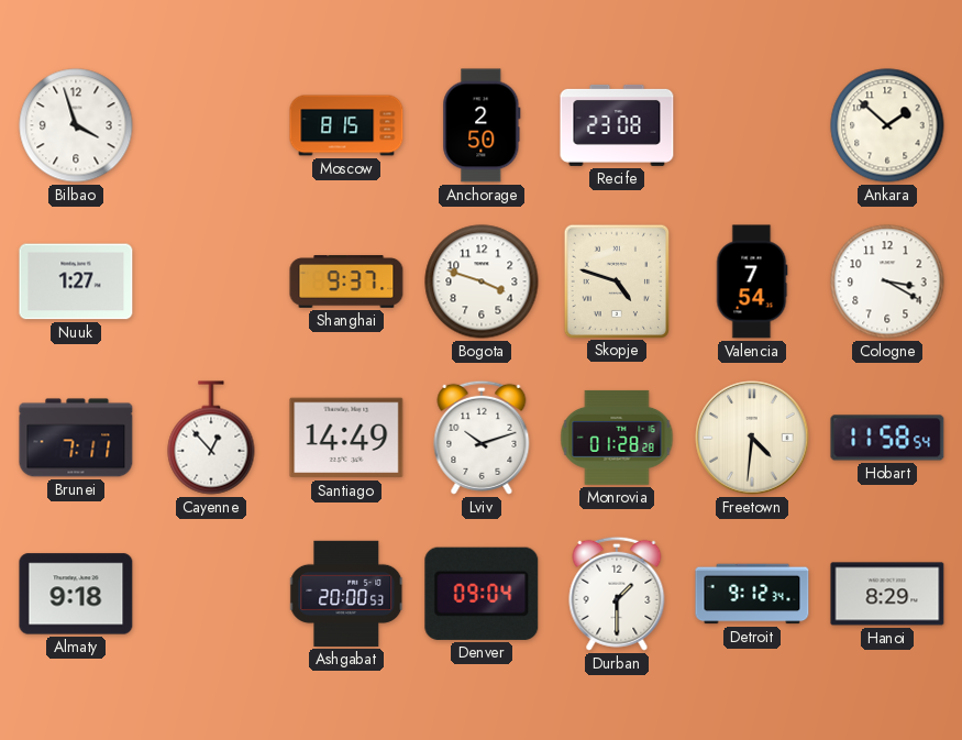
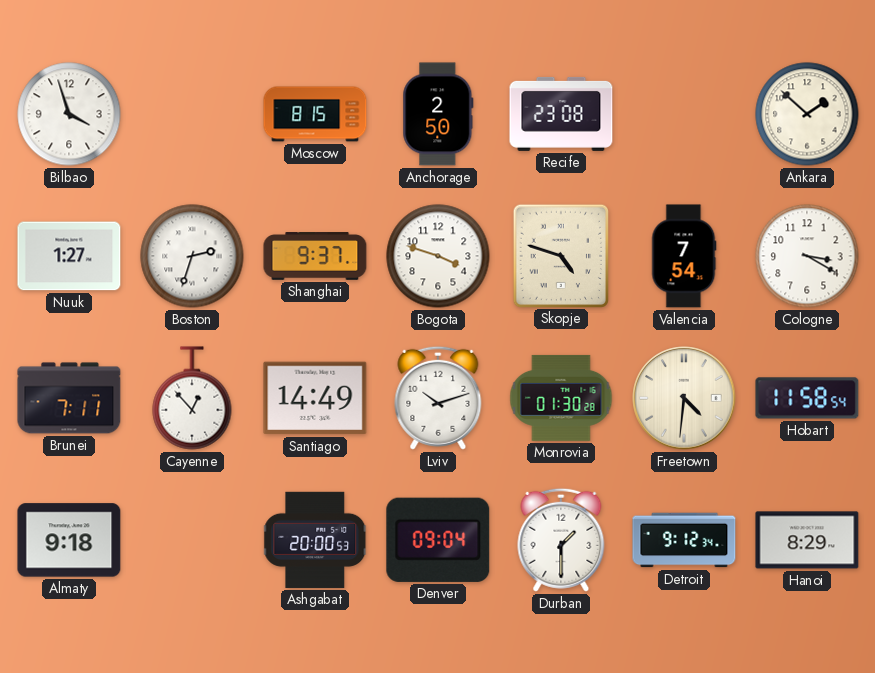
Boston: none -> 2:33 (192, 256)
Monrovia: 01:28 -> 01:30 (561, 398)
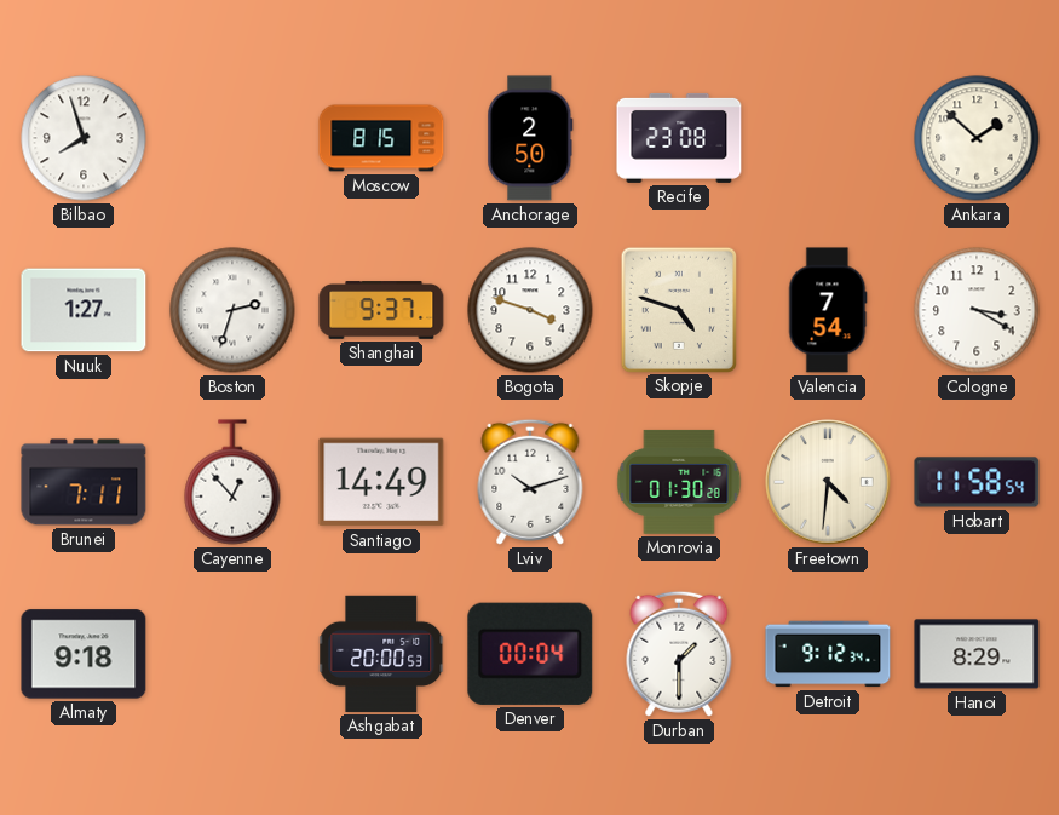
Bilbao: 3:57 -> 7:57 (84, 138)
Denver: 09:04 -> 00:04 (530, 654)
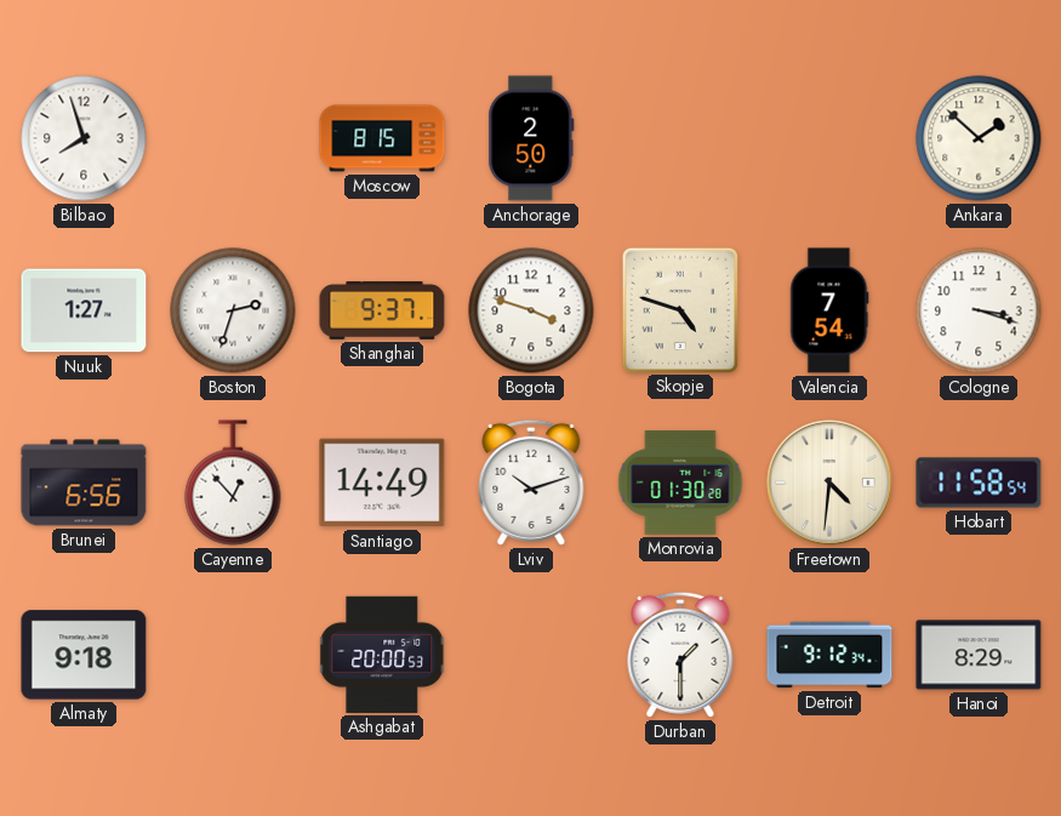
Recife: 23:08 -> none (679, 138)
Cologne: 3:20 -> 3:18 (979, 310)
Brunei: 7:11 -> 6:56 (84, 483)
Denver: 00:04 -> none (530, 654)
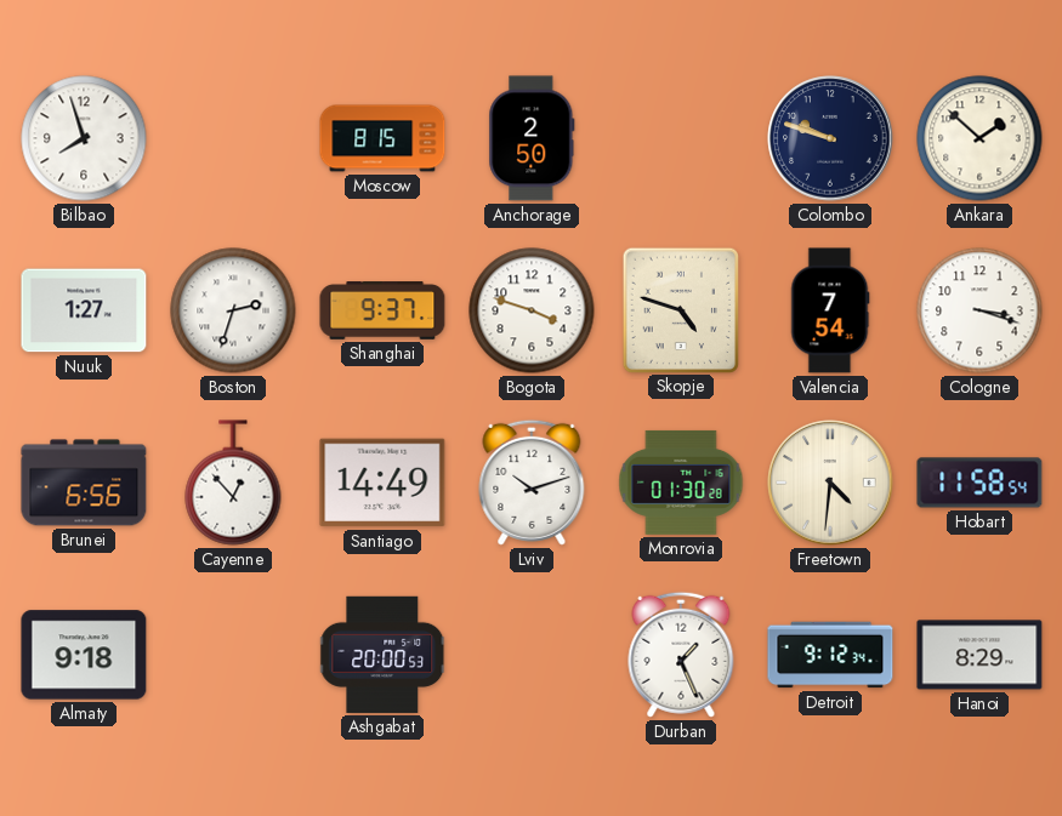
Colombo: none -> 9:48 (830, 138)
Durban: 1:30 -> 1:26 (681, 655)
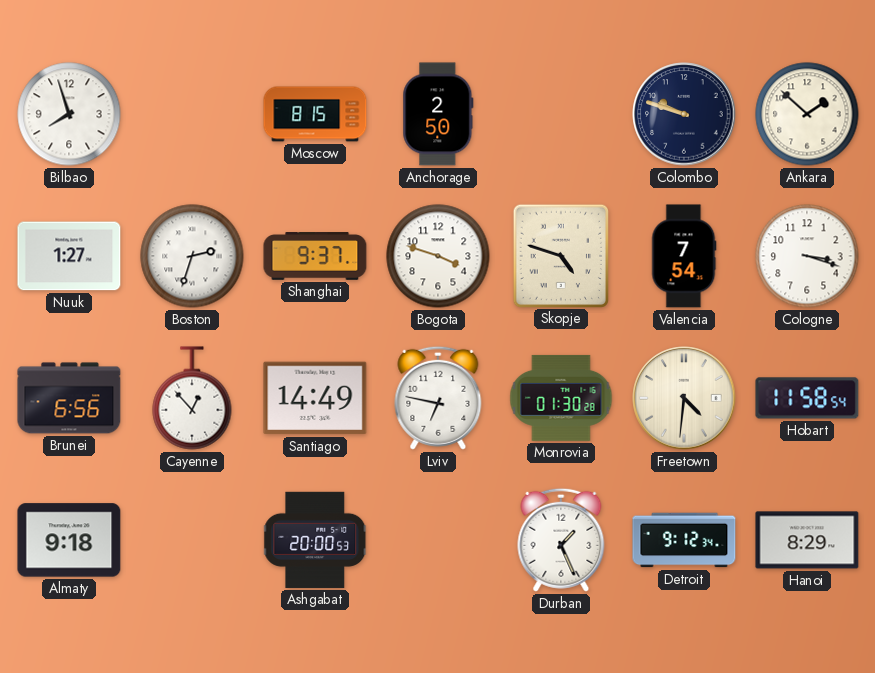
Lviv: 10:12 -> 6:47 (438, 398)
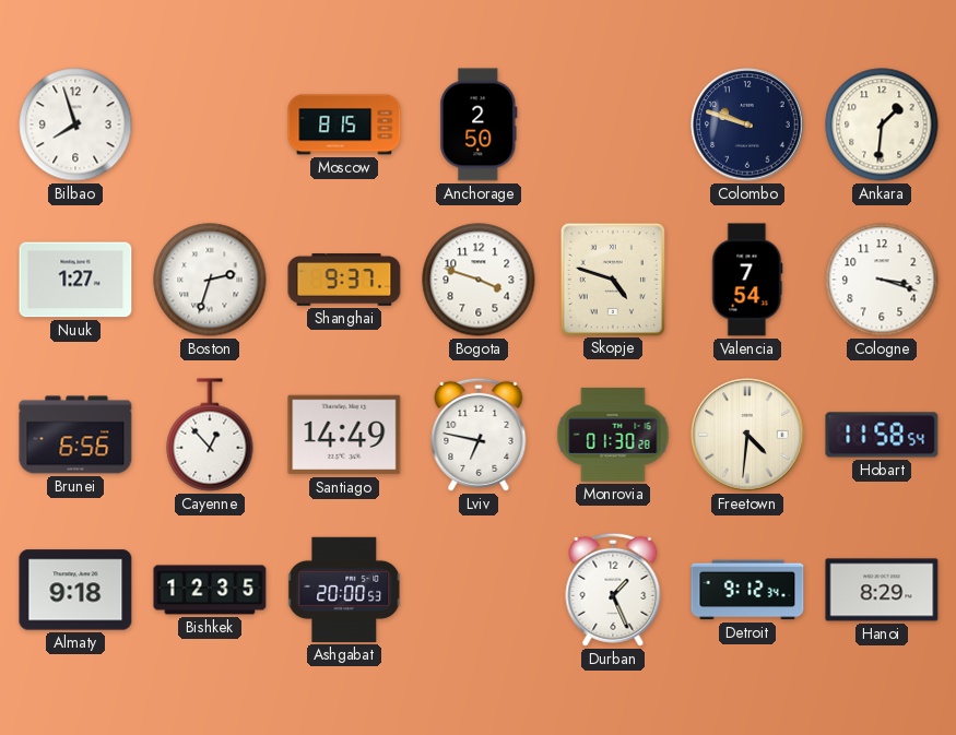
Ankara: 1:52 -> 1:31 (882, 125)
Bishkek: none -> 12:35 (210, 590)
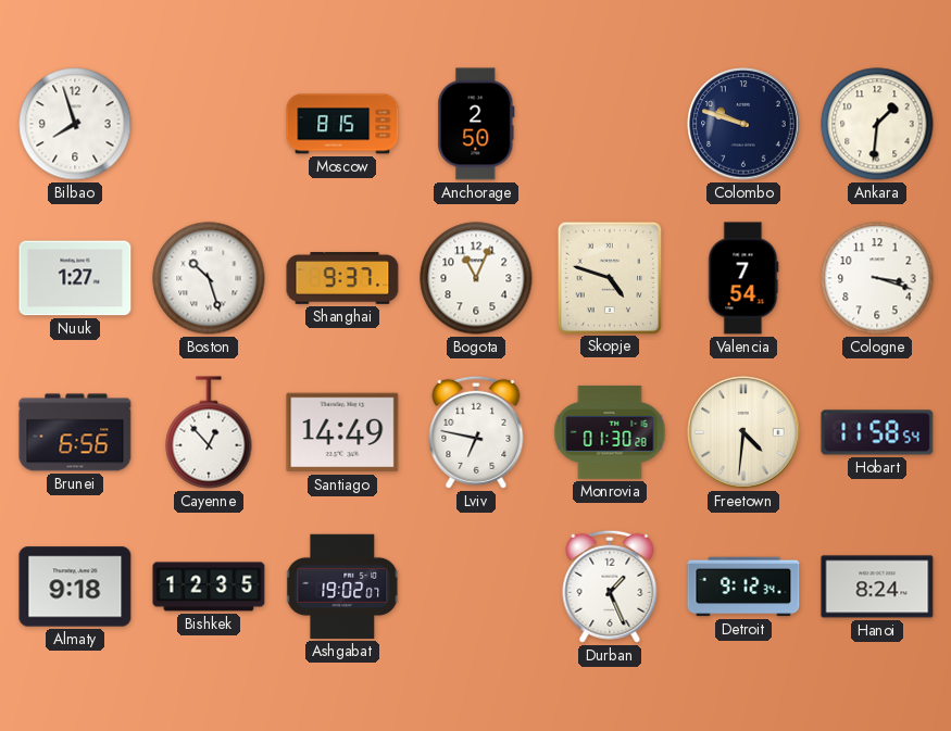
Boston: 2:33 -> 10:27 (209, 278)
Bogota: 3:48 -> 11:04 (476, 278)
Ashgabat: 20:00 -> 19:02 (343, 587)
Hanoi: 8:29 -> 8:24 (877, 587)
